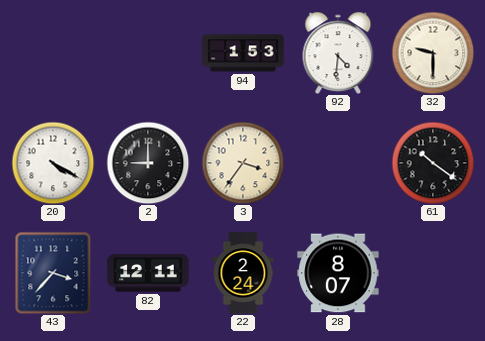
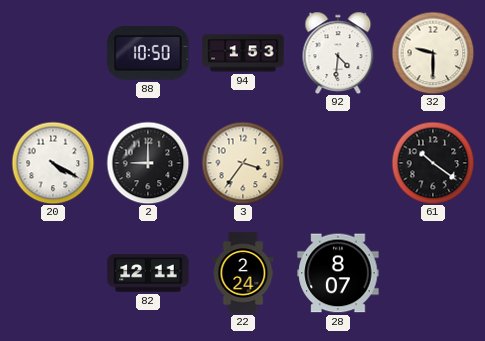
88: none -> 10:50 (148, 53)
43: 3:37 -> none (53, 273)
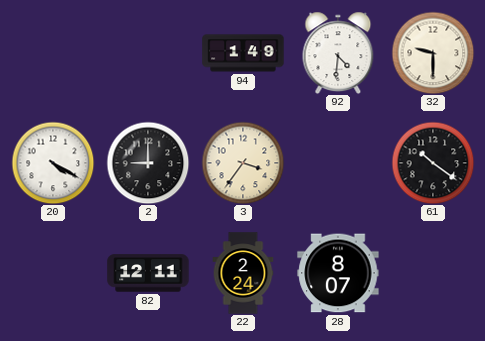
88: 10:50 -> none (148, 53)
94: 1:53 -> 1:49 (243, 53)
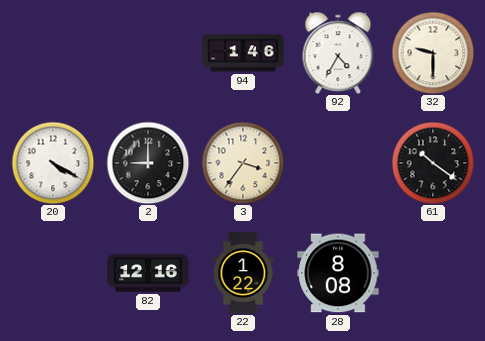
94: 1:49 -> 1:46 (243, 53)
92: 4:31 -> 4:35 (338, 53)
82: 12:11 -> 12:16 (148, 273)
22: 2:24 -> 1:22 (243, 273)
28: 8:07 -> 8:08 (338, 273)
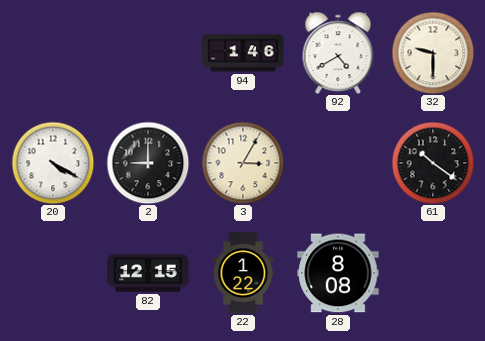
92: 4:35 -> 4:40 (338, 53)
3: 3:36 -> 3:05 (243, 163)
82: 12:16 -> 12:15 (148, 273)
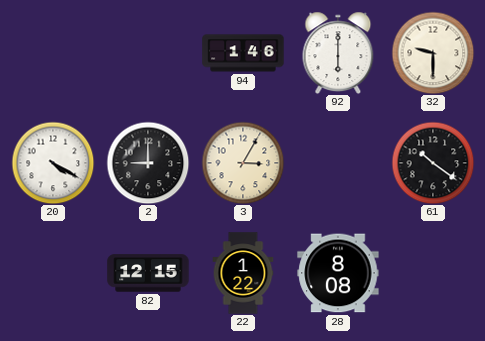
92: 4:40 -> 6:00 (338, 53)
